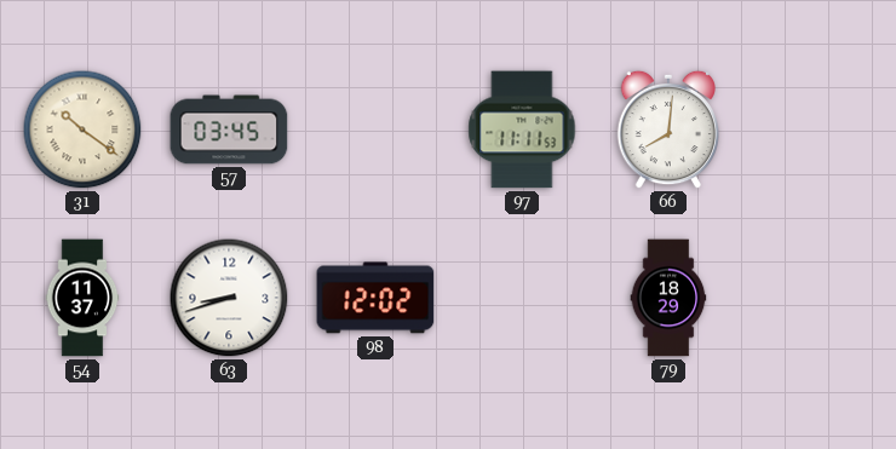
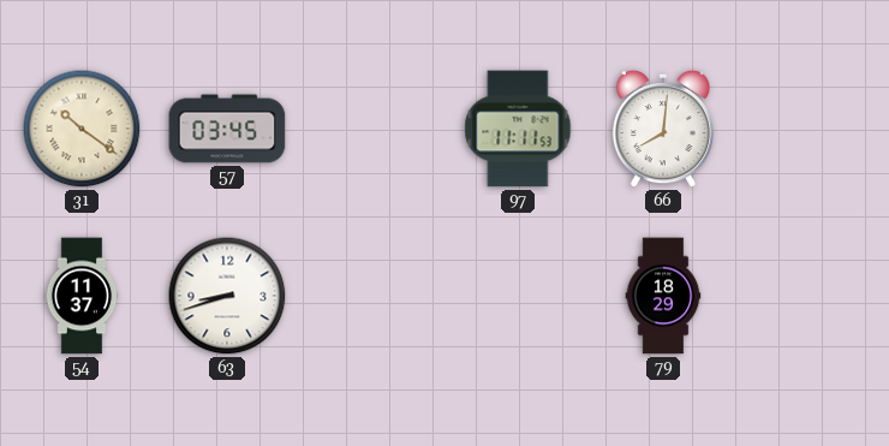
98: 12:02 -> none (375, 298)
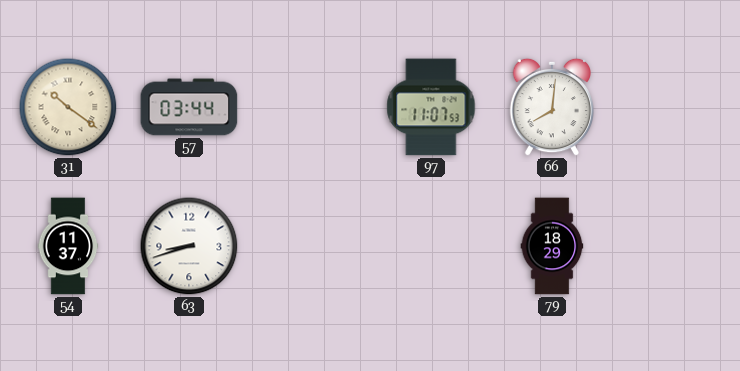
57: 03:45 -> 03:44 (189, 107)
97: 11:11 -> 11:07 (431, 107)
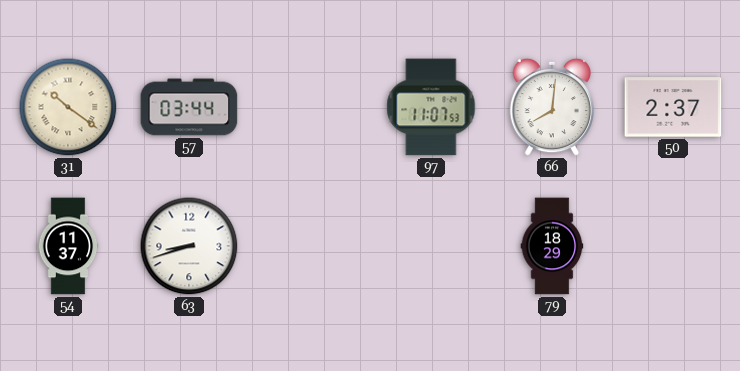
50: none -> 2:37 (673, 107)
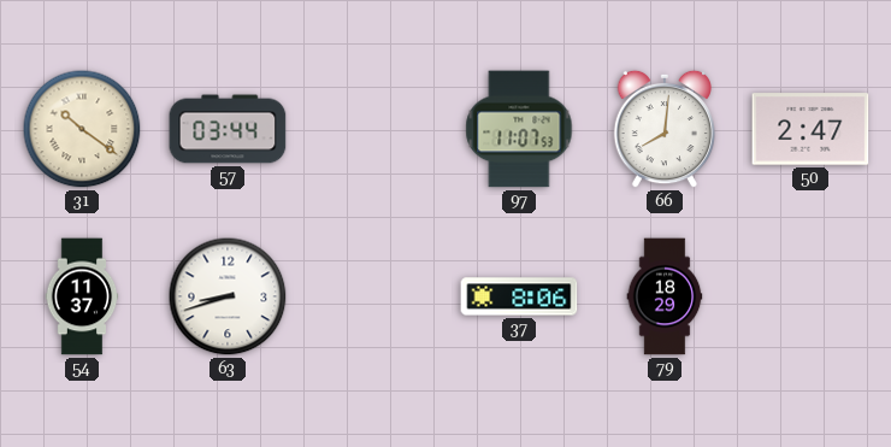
50: 2:37 -> 2:47 (810, 129)
37: none -> 8:06 (519, 296)
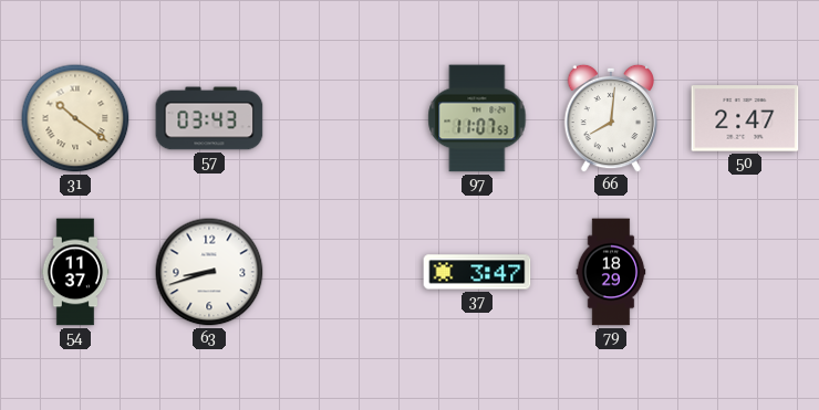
57: 03:44 -> 03:43 (209, 118)
37: 8:06 -> 3:47 (477, 272)
